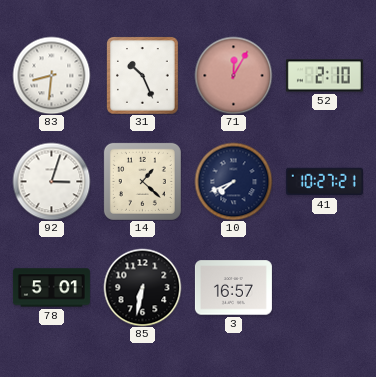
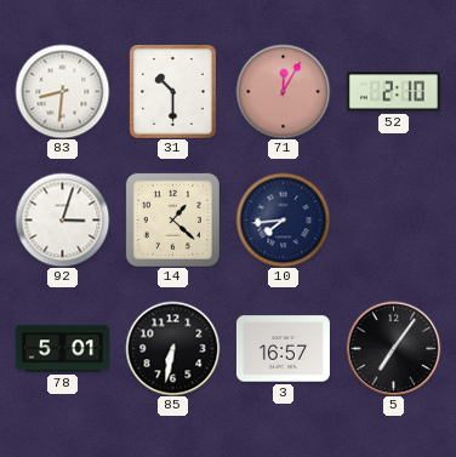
31: 10:26 -> 10:30 (173, 91)
10: 7:41 -> 7:44 (283, 219)
41: 10:27 -> none (324, 182)
5: none -> 7:06 (393, 348)
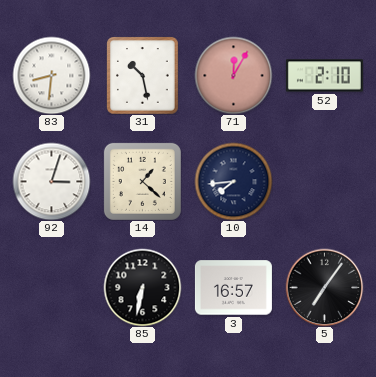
31: 10:30 -> 10:28 (143, 75)
78: 5:01 -> none (62, 349)
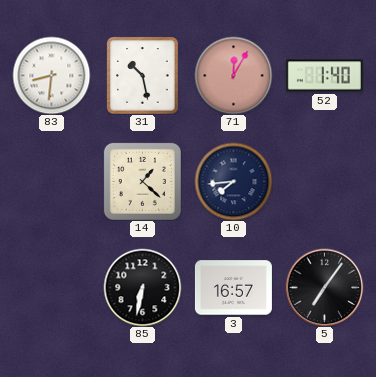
52: 2:10 -> 1:40 (324, 76)
92: 3:03 -> none (51, 181)
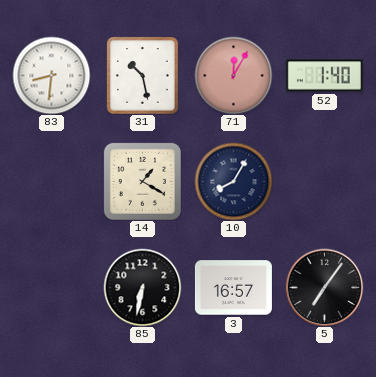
14: 1:22 -> 1:20 (142, 181)
10: 7:44 -> 8:05 (233, 181)
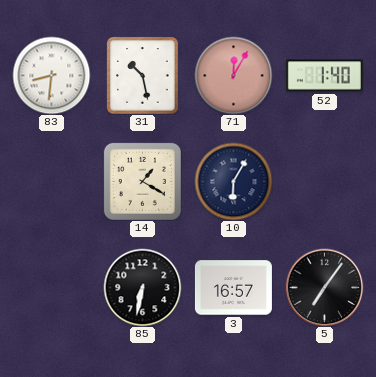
10: 8:05 -> 6:05 (233, 181)
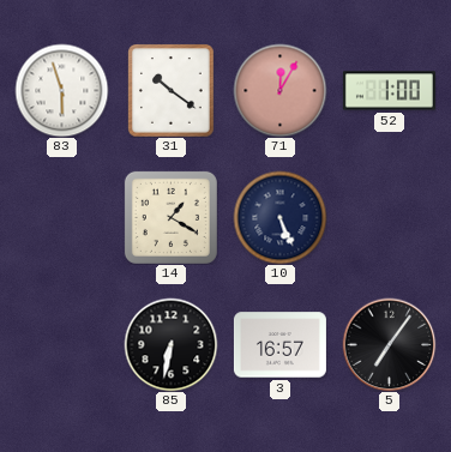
83: 8:31 -> 5:57 (61, 90)
31: 10:28 -> 10:21 (172, 90)
52: 1:40 -> 1:00 (389, 91)
10: 6:05 -> 5:26 (279, 217)
